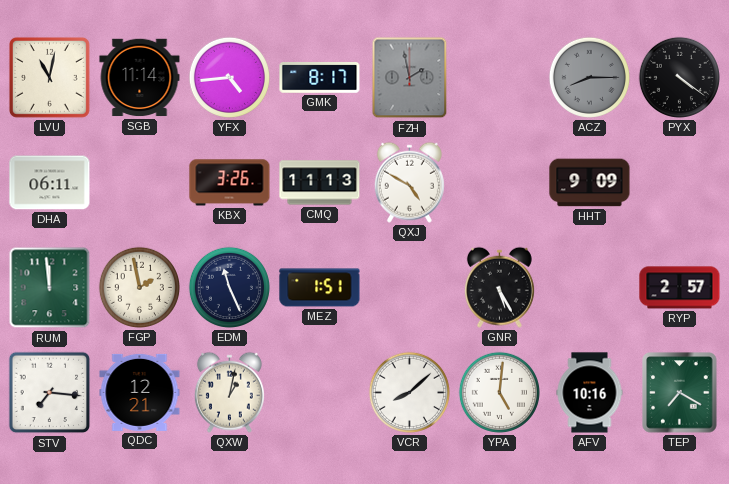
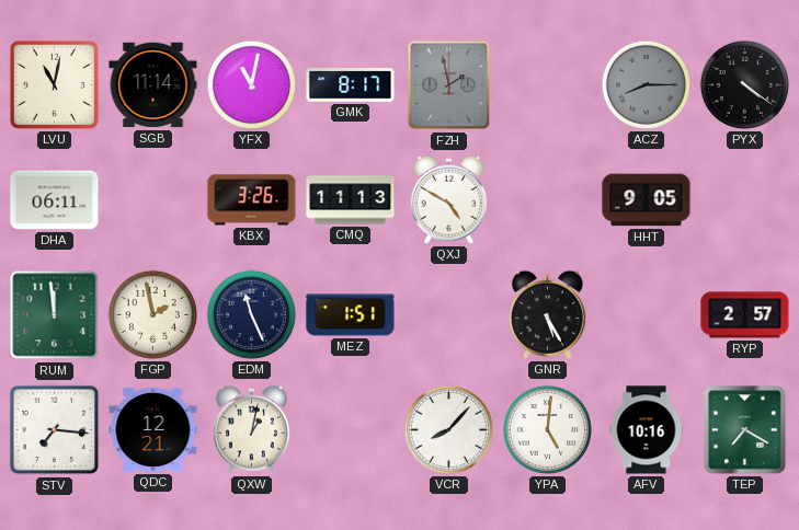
YFX: 4:44 -> 11:02 (251, 84)
HHT: 9:09 -> 9:05 (647, 200)
VCR: 8:08 -> 8:07 (448, 429)
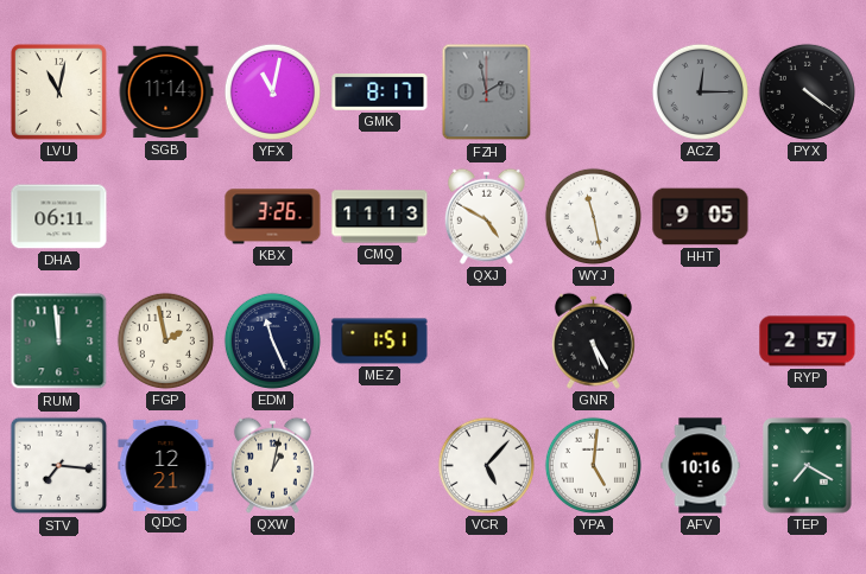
ACZ: 8:15 -> 12:15 (700, 91)
WYJ: none -> 11:28 (593, 216)
VCR: 8:07 -> 5:07 (486, 465)
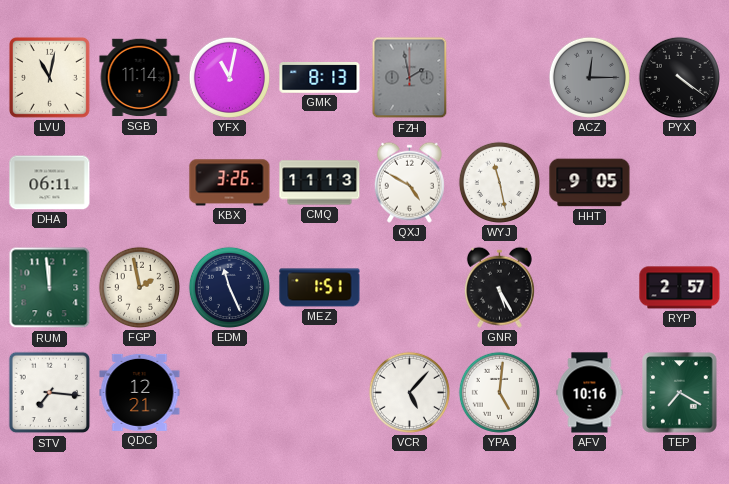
GMK: 8:17 -> 8:13 (320, 78)
QXW: 1:02 -> none (272, 465)
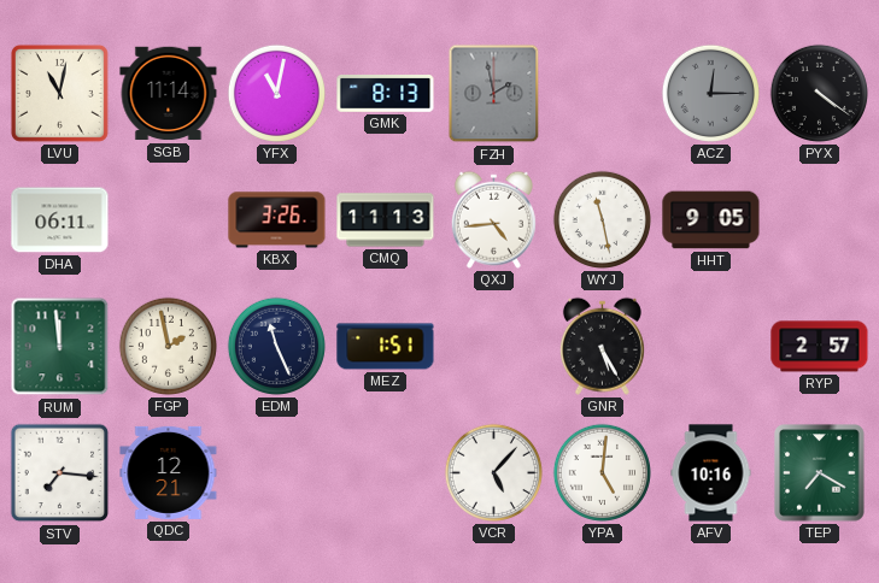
QXJ: 4:50 -> 4:44 (493, 219)
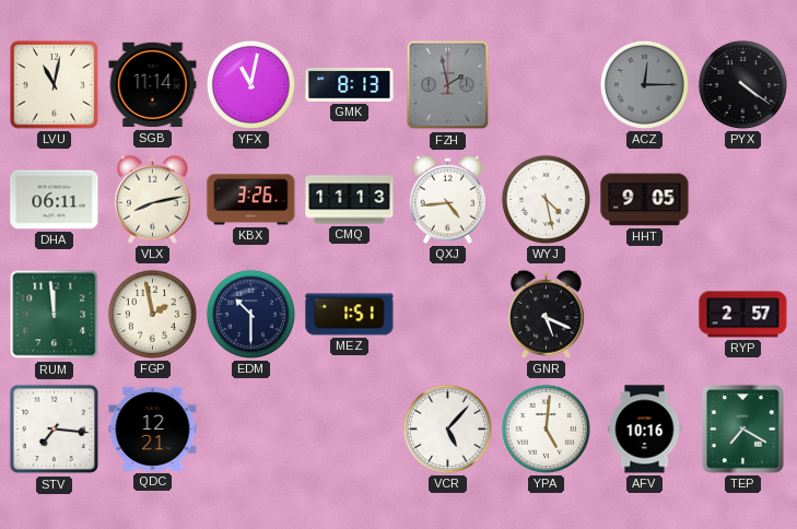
VLX: none -> 8:13 (152, 199)
WYJ: 11:28 -> 4:28 (546, 199)
EDM: 11:26 -> 10:30 (250, 314)
GNR: 5:25 -> 5:19 (546, 314)
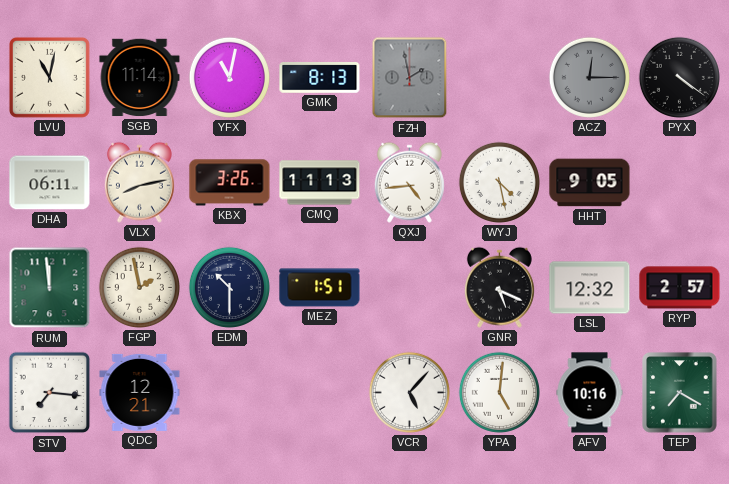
LSL: none -> 12:32 (590, 288)
